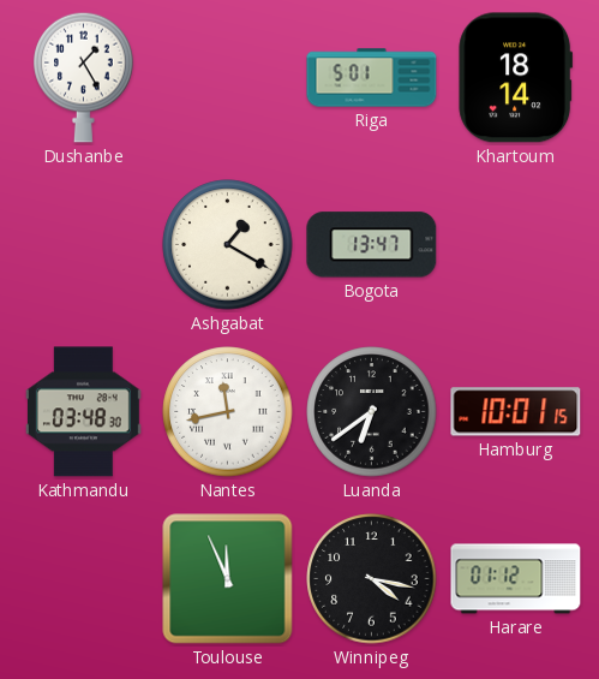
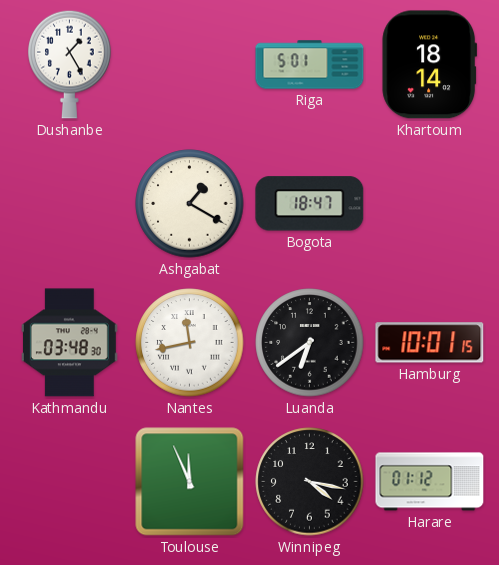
Bogota: 13:47 -> 18:47 (310, 204)
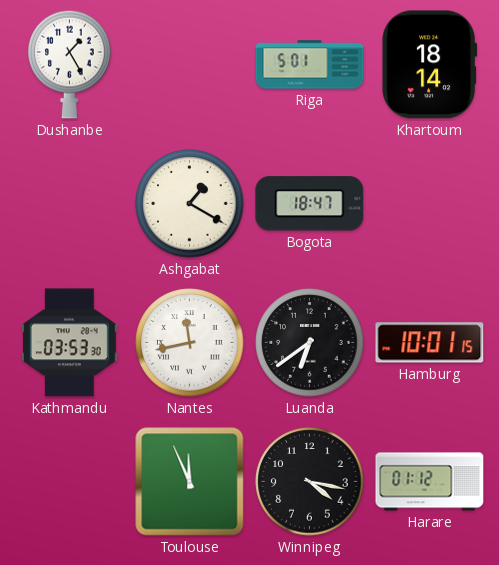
Kathmandu: 03:48 -> 03:53 (69, 343)
